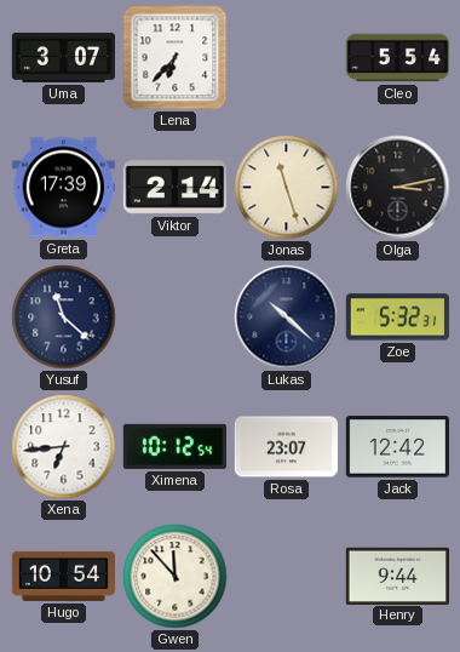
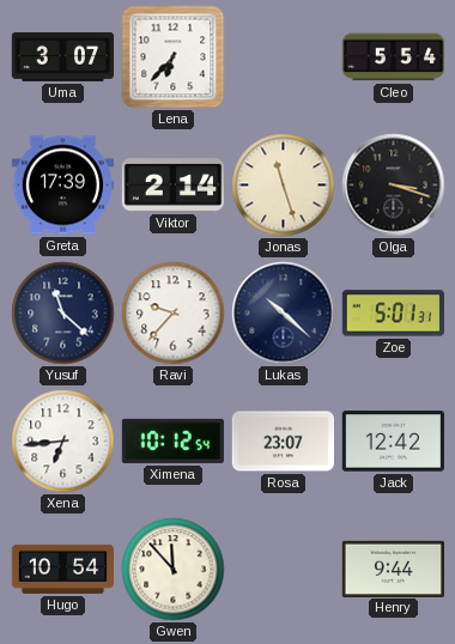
Olga: 3:13 -> 3:18 (394, 186)
Ravi: none -> 9:37 (174, 314)
Zoe: 5:32 -> 5:01 (393, 314)
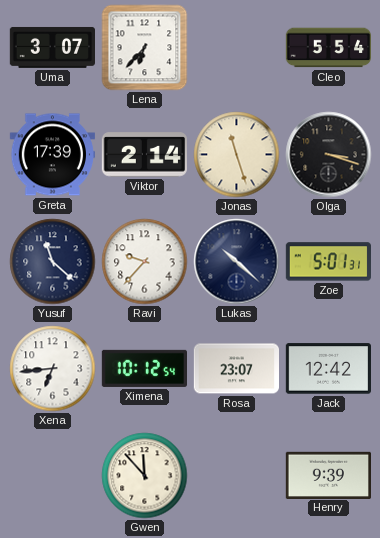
Hugo: 10:54 -> none (62, 569)
Henry: 9:44 -> 9:39 (328, 475)
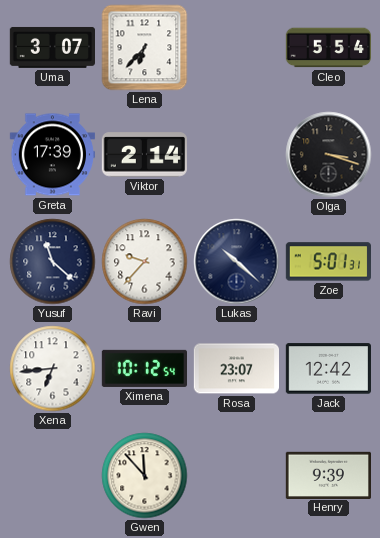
Jonas: 11:27 -> none (237, 155)
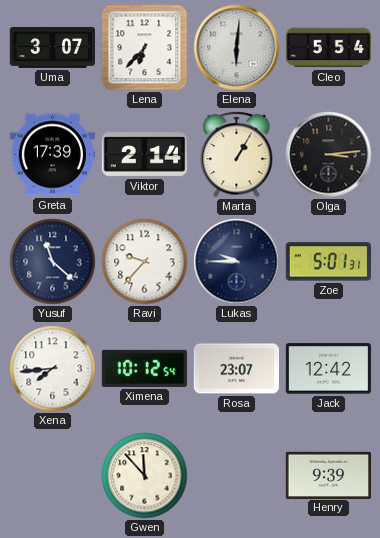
Elena: none -> 6:01 (237, 48)
Marta: none -> 1:05 (237, 155)
Olga: 3:18 -> 3:14 (329, 155)
Lukas: 10:22 -> 9:45 (237, 262)
Xena: 6:44 -> 7:44 (53, 369)
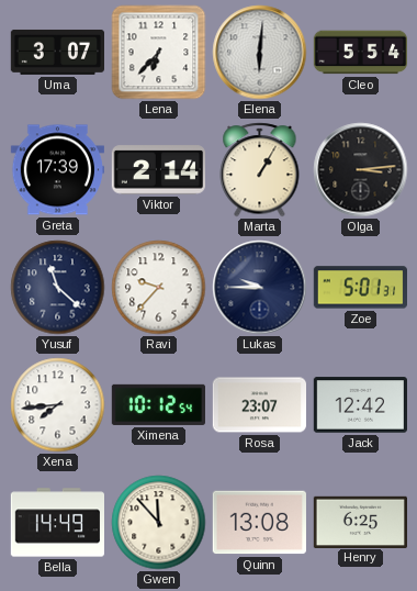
Bella: none -> 14:49 (57, 523)
Quinn: none -> 13:08 (259, 523)
Henry: 9:39 -> 6:25 (360, 522)
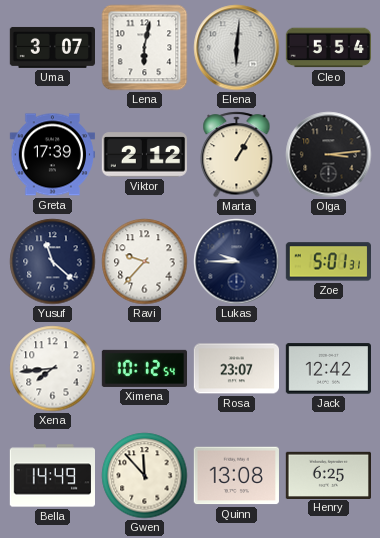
Lena: 6:37 -> 6:02 (145, 48)
Viktor: 2:14 -> 2:12 (144, 155)
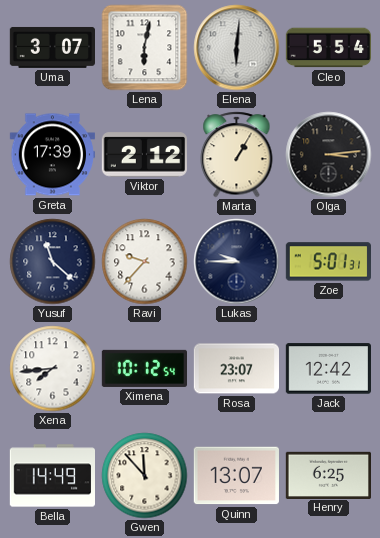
Quinn: 13:08 -> 13:07 (236, 476)
